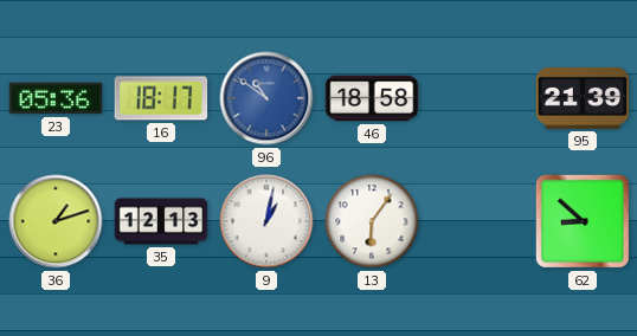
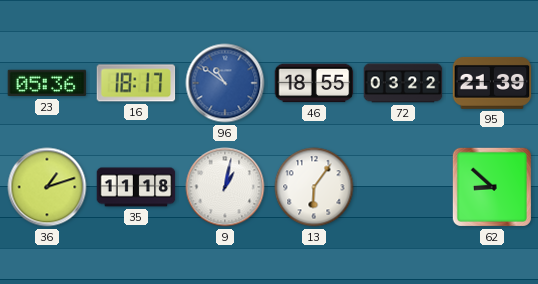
46: 18:58 -> 18:55 (314, 83)
72: none -> 03:22 (403, 83)
35: 12:13 -> 11:18 (136, 187)
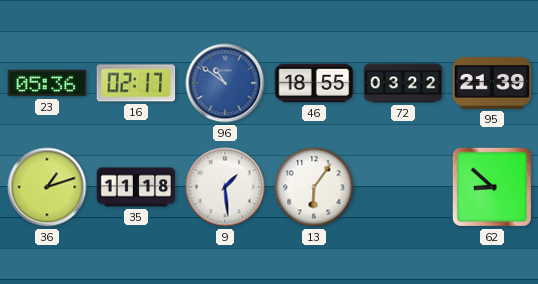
16: 18:17 -> 02:17 (136, 83)
9: 1:02 -> 1:29 (225, 187)
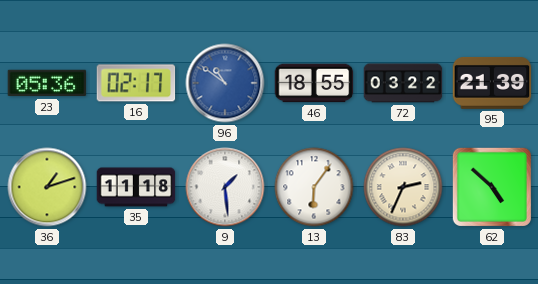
83: none -> 2:34 (403, 187)
62: 8:52 -> 4:52 (492, 187)
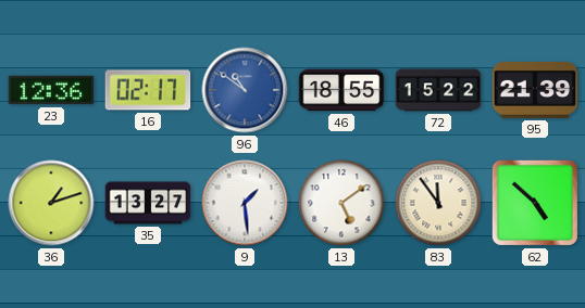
23: 05:36 -> 12:36 (51, 90)
72: 03:22 -> 15:22 (438, 90)
35: 11:18 -> 13:27 (148, 203)
13: 6:06 -> 5:09 (341, 203)
83: 2:34 -> 11:54 (438, 203)
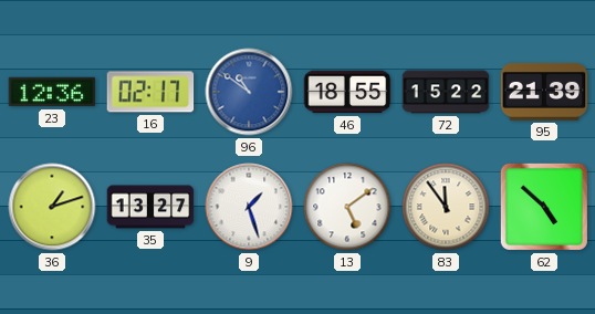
9: 1:29 -> 1:27 (249, 207)
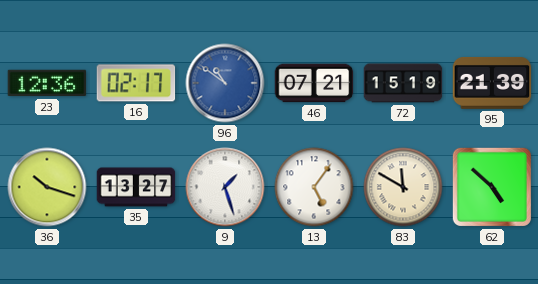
46: 18:55 -> 07:21 (314, 83)
72: 15:22 -> 15:19 (403, 83)
36: 1:12 -> 10:18 (47, 187)
13: 5:09 -> 5:06 (314, 187)
83: 11:54 -> 11:50 (403, 187)
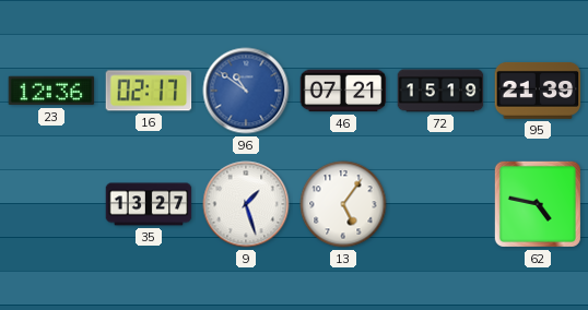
36: 10:18 -> none (47, 187)
83: 11:50 -> none (403, 187)
62: 4:52 -> 4:47 (538, 204)
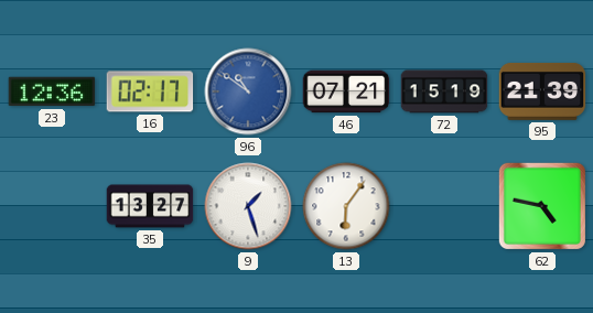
13: 5:06 -> 6:06 (346, 206)
